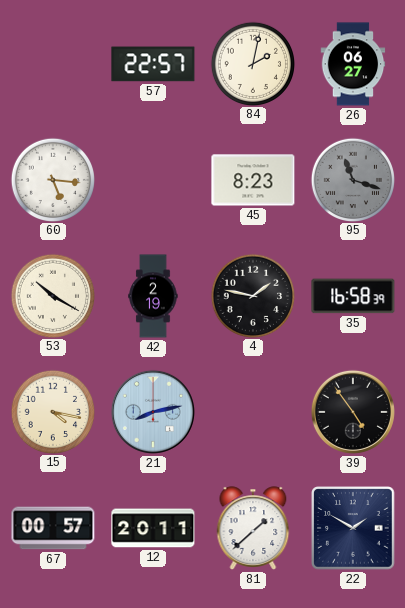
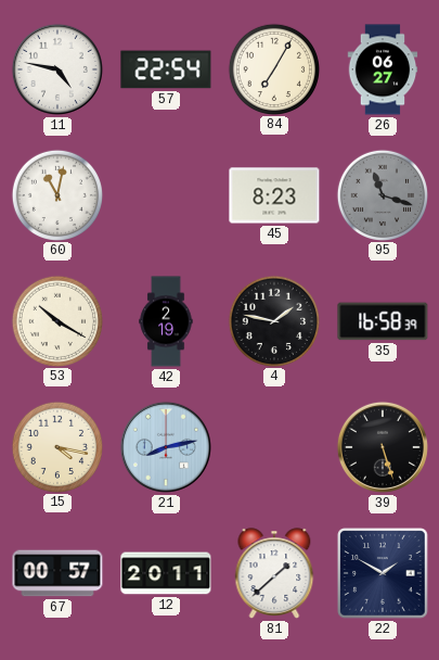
11: none -> 4:47 (57, 69)
57: 22:57 -> 22:54 (166, 69)
84: 2:02 -> 7:05 (273, 68)
60: 5:16 -> 11:02 (56, 194)
39: 4:54 -> 5:27 (383, 447)
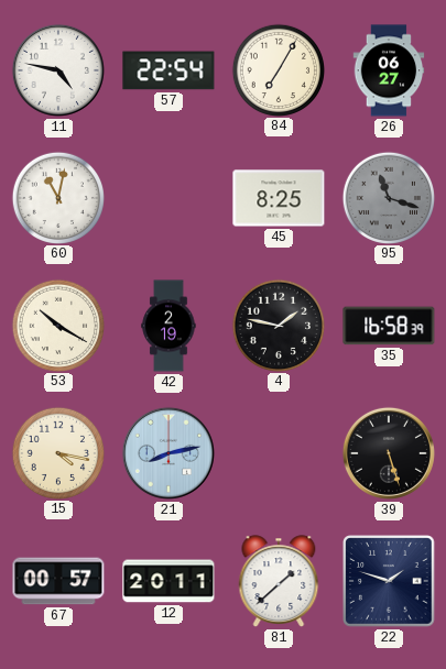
45: 8:23 -> 8:25 (279, 198)
22: 1:50 -> 1:48 (389, 581)
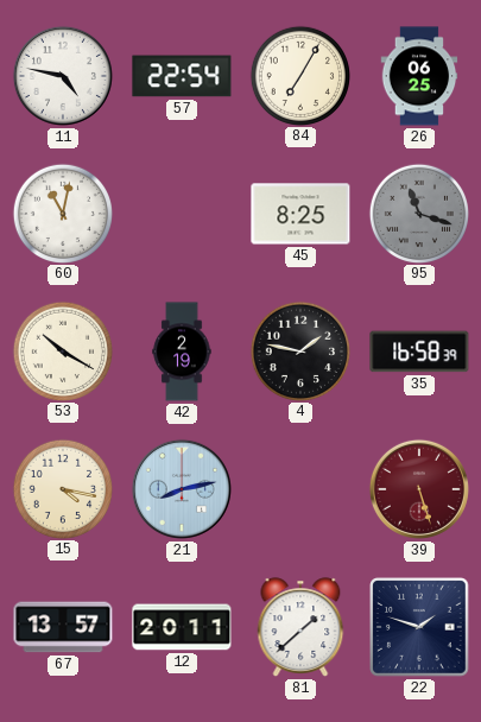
26: 06:27 -> 06:25 (419, 76)
39 dial: black -> burgundy (419, 489)
67: 00:57 -> 13:57 (63, 627)
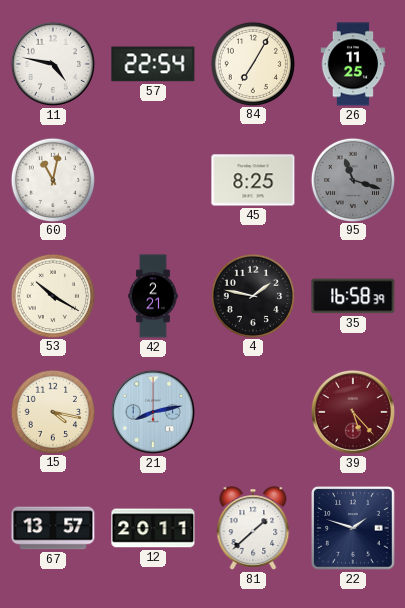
26: 06:25 -> 11:25 (353, 64)
42: 2:19 -> 2:21 (153, 296)
39: 5:27 -> 5:23 (353, 412)
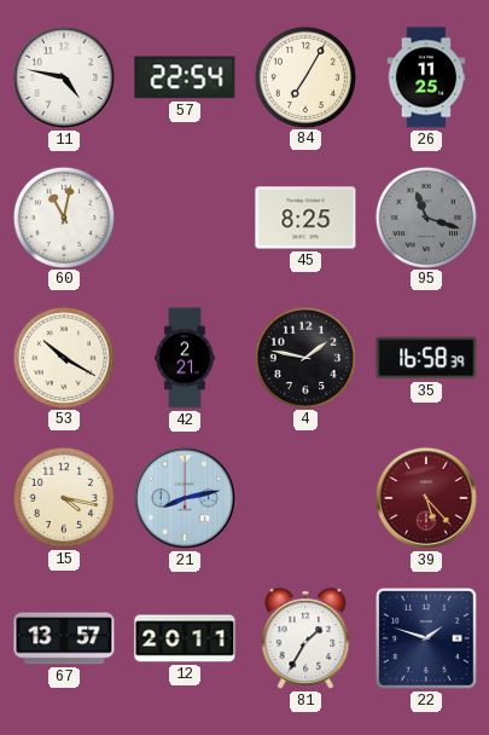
81: 1:38 -> 1:35 (305, 638)
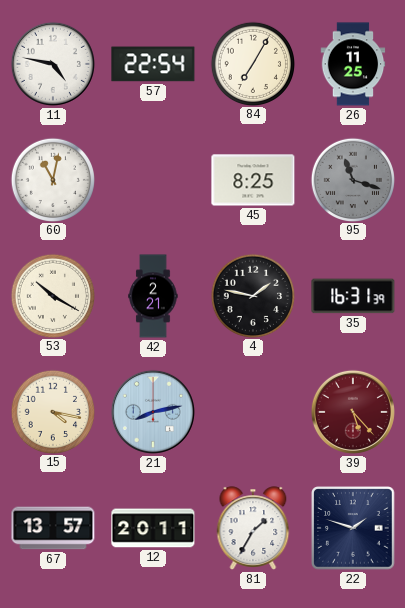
35: 16:58 -> 16:31 (353, 296)
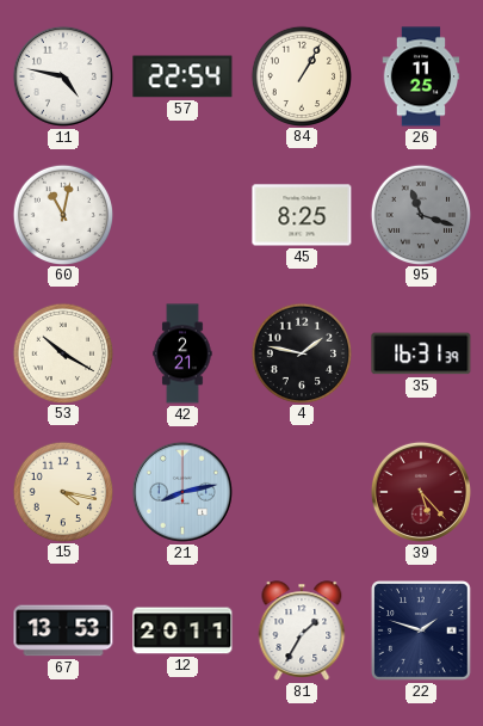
84: 7:05 -> 1:05 (301, 75)
67: 13:57 -> 13:53 (63, 630)
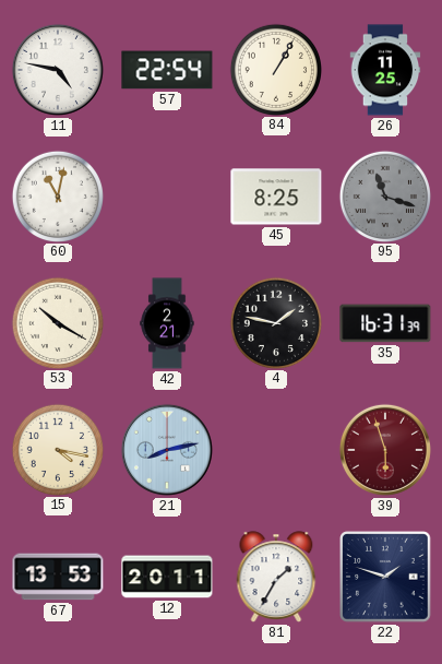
39: 5:23 -> 5:57 (385, 450)
